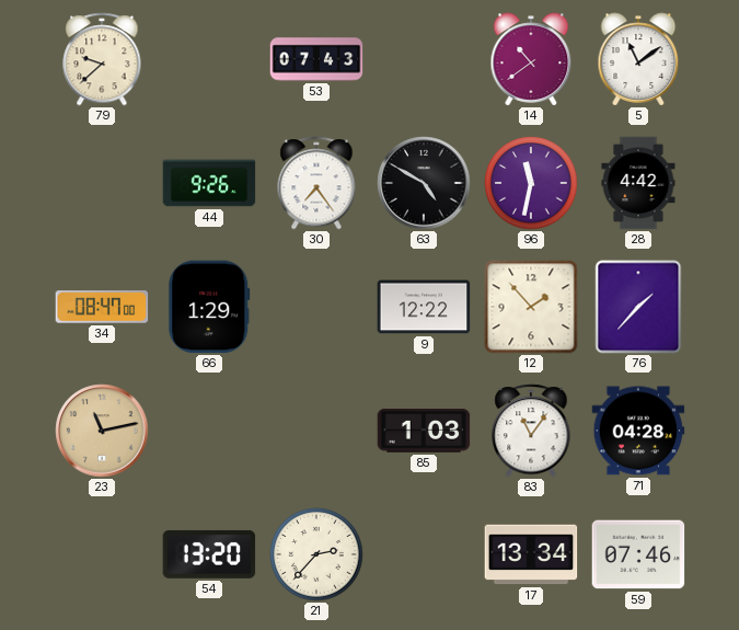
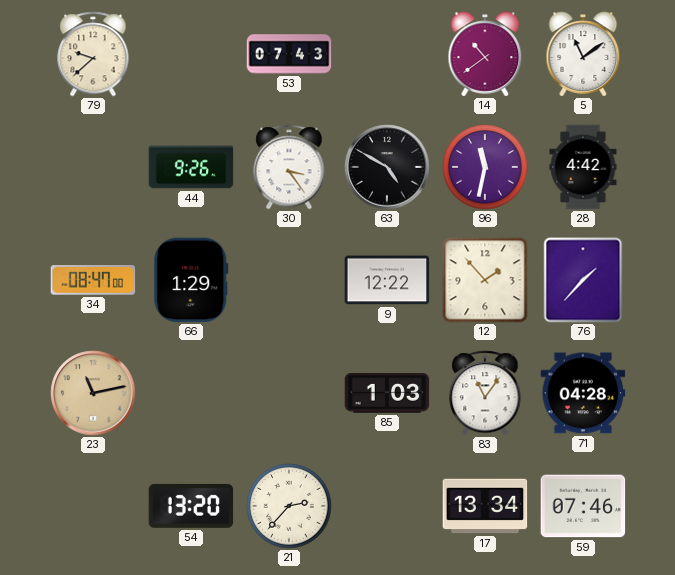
30: 7:24 -> 3:24 (289, 167)
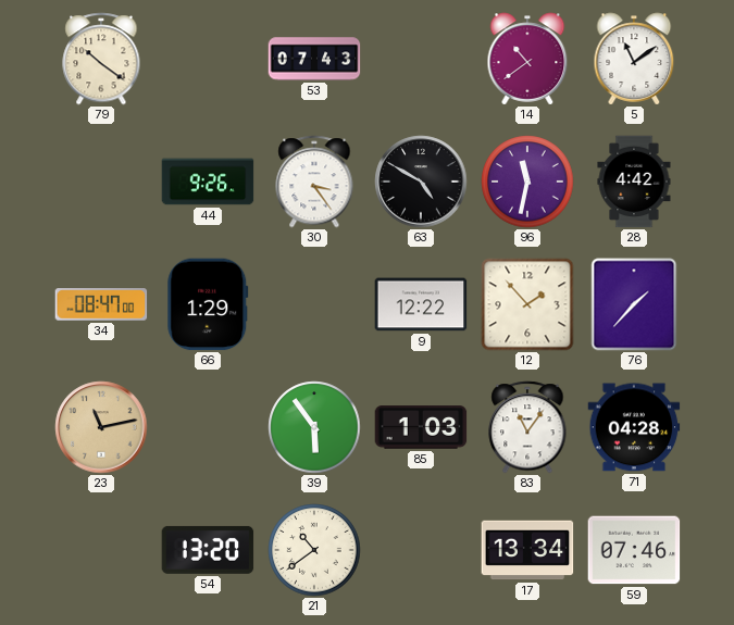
79: 9:38 -> 10:21 (101, 59)
39: none -> 5:54 (314, 427)
21: 2:37 -> 10:39 (314, 550)
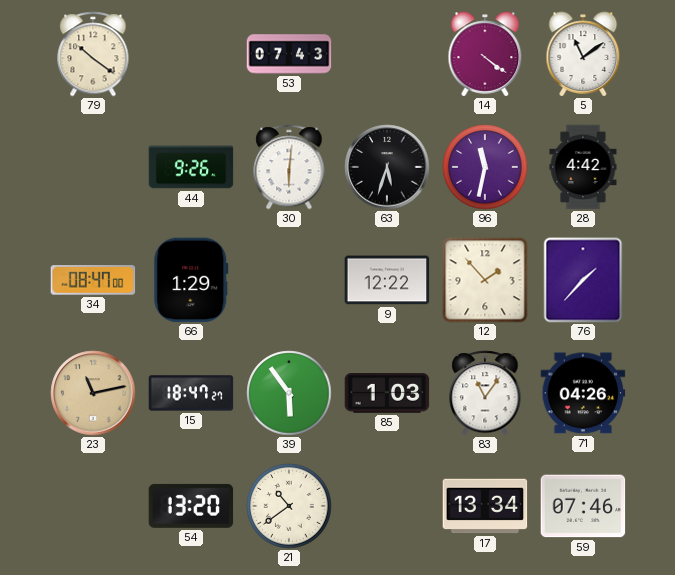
14: 10:39 -> 4:21 (485, 54)
30: 3:24 -> 6:01 (289, 167)
63: 4:50 -> 5:33 (387, 167)
15: none -> 18:47 (191, 393)
71: 04:28 -> 04:26 (583, 393)
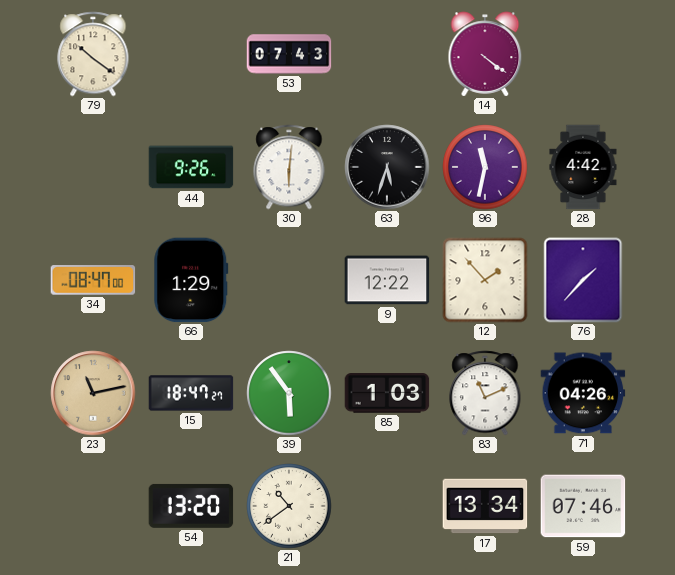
5: 11:09 -> none (583, 54)
83: 11:06 -> 11:11 (485, 393)
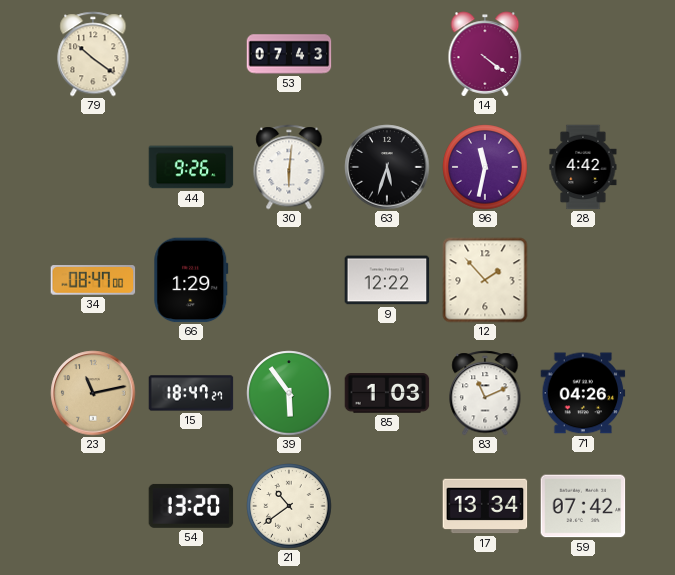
76: 1:37 -> none (583, 280)
59: 07:46 -> 07:42 (583, 506)
